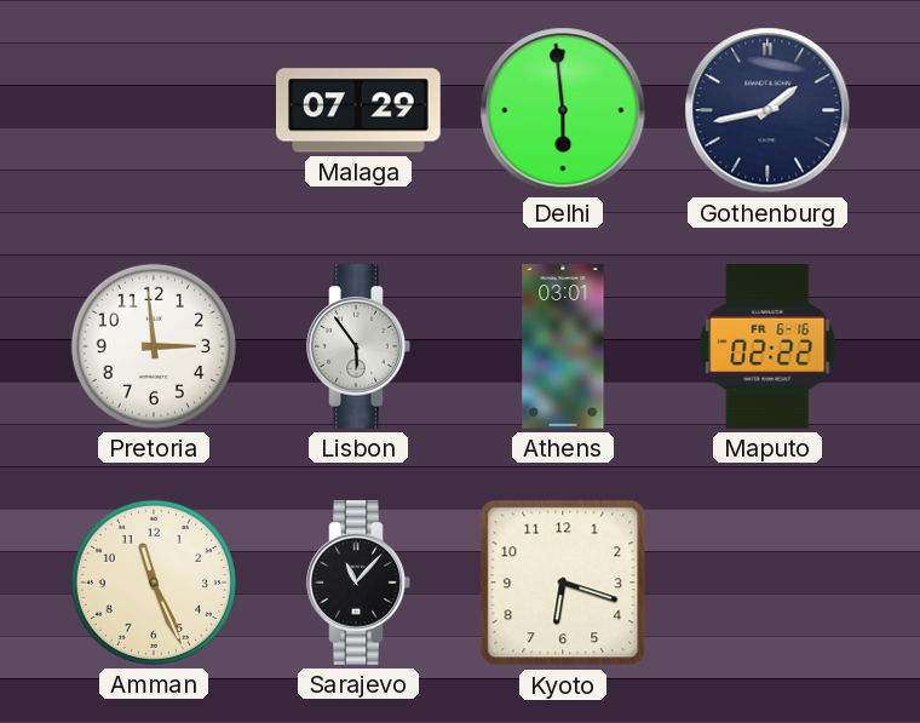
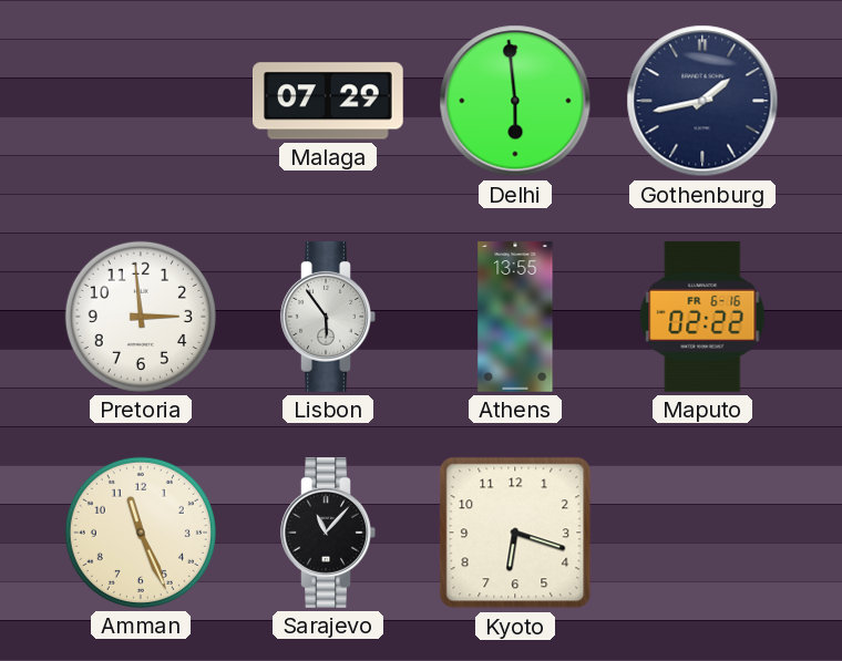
Athens: 03:01 -> 13:55 (515, 317)
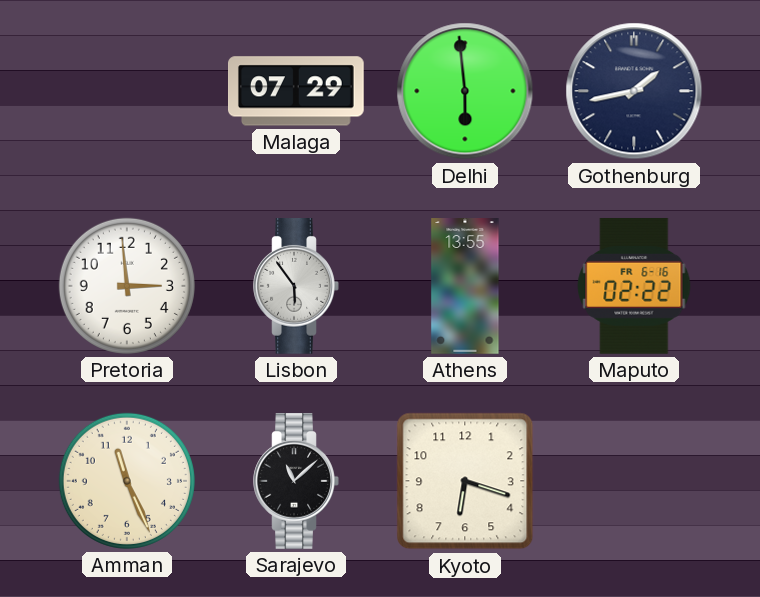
Sarajevo: 11:07 -> 11:08 (296, 482)
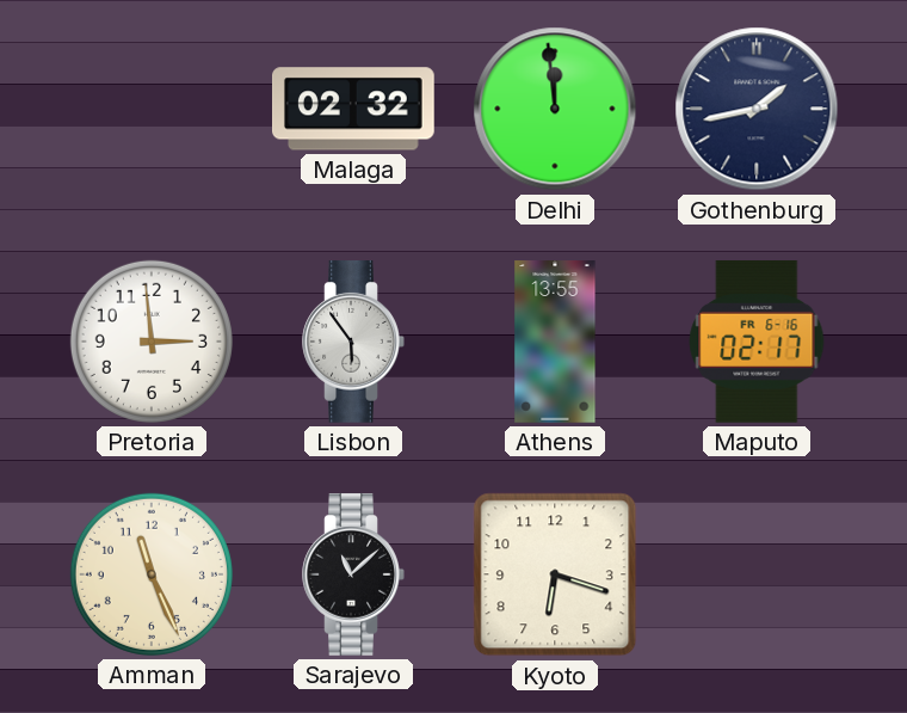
Malaga: 07:29 -> 02:32 (354, 109)
Delhi: 5:59 -> 11:59 (555, 109)
Maputo: 02:22 -> 02:17 (757, 342)
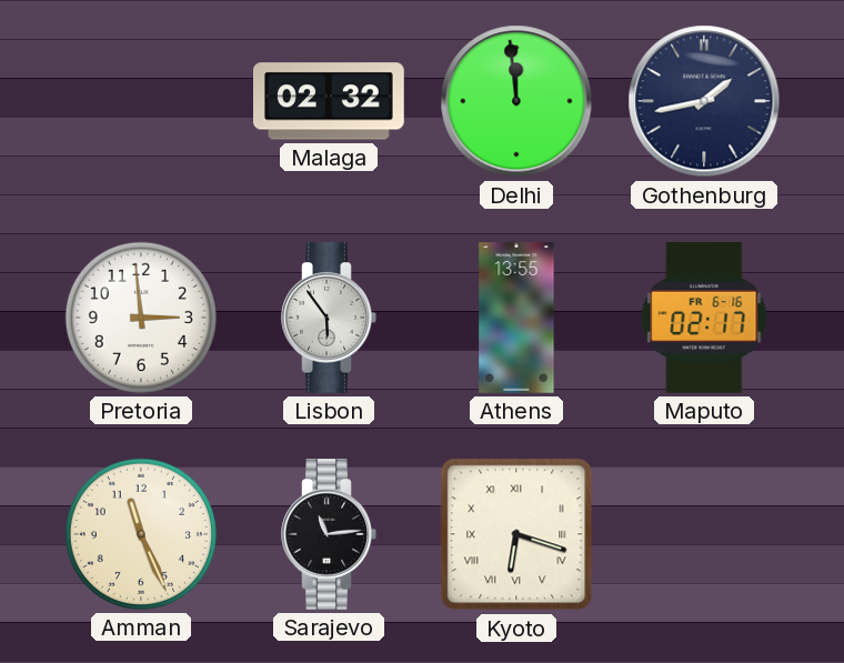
Sarajevo: 11:08 -> 11:14 (329, 535)
Kyoto numerals: Arabic -> Roman (516, 534)
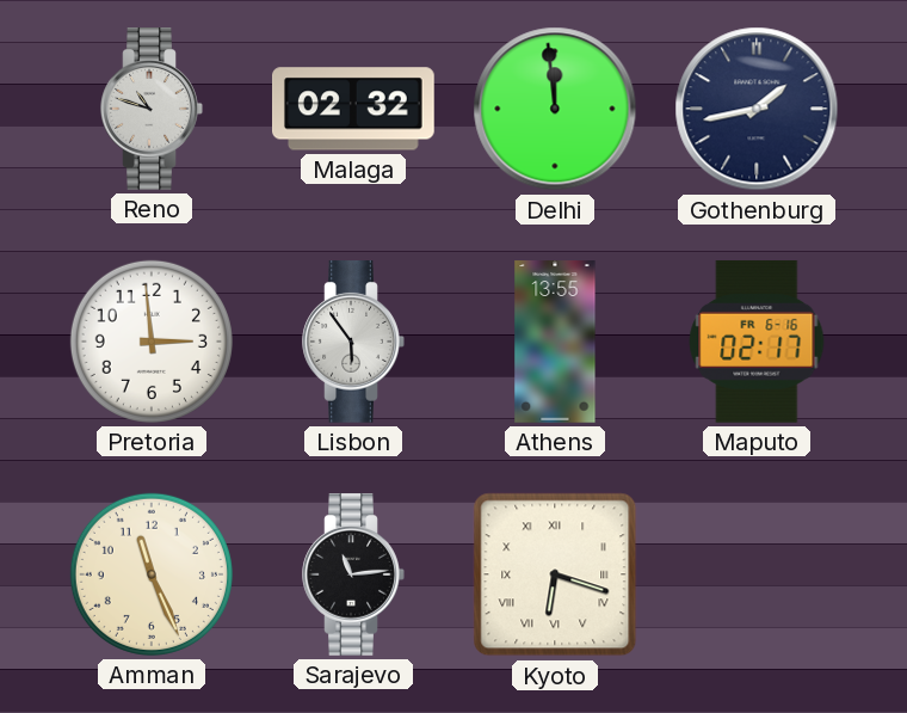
Reno: none -> 10:48 (152, 110)
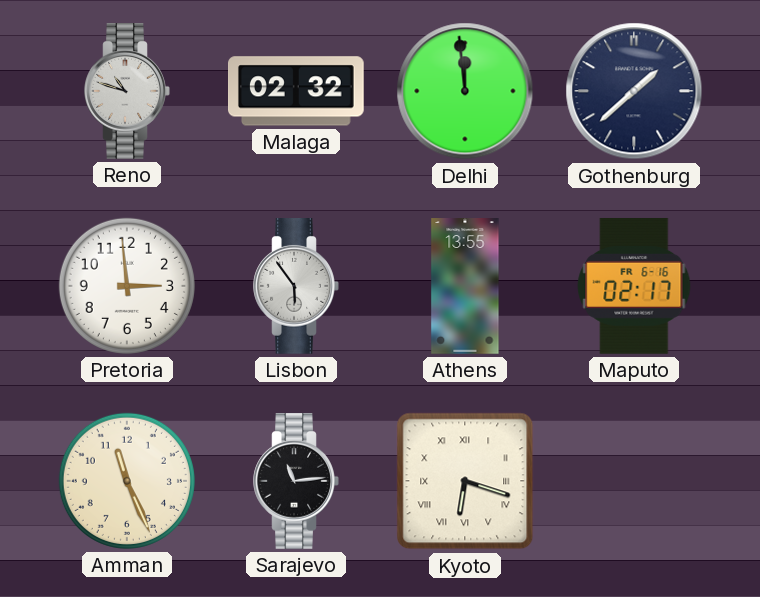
Gothenburg: 1:43 -> 1:38 (634, 91)
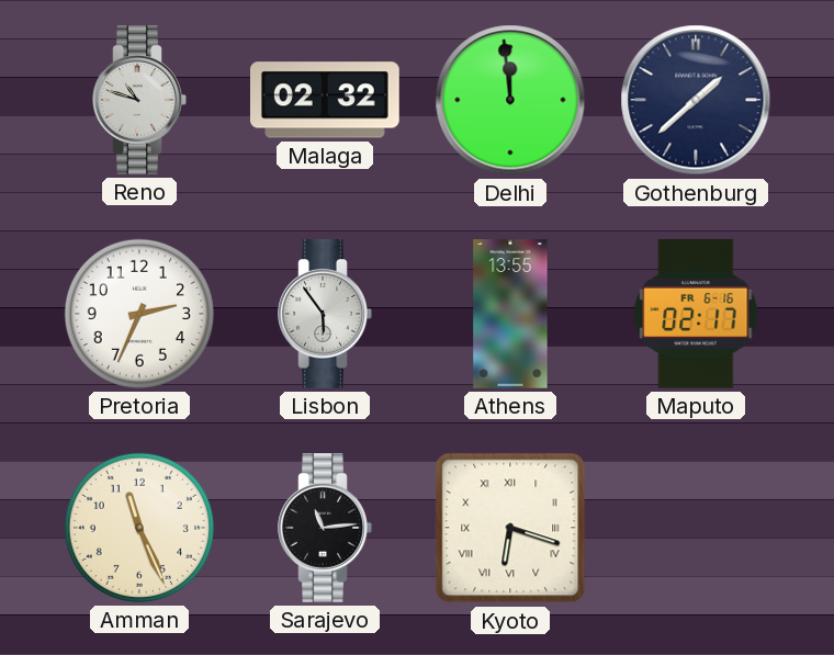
Pretoria: 2:59 -> 2:34 (139, 314)
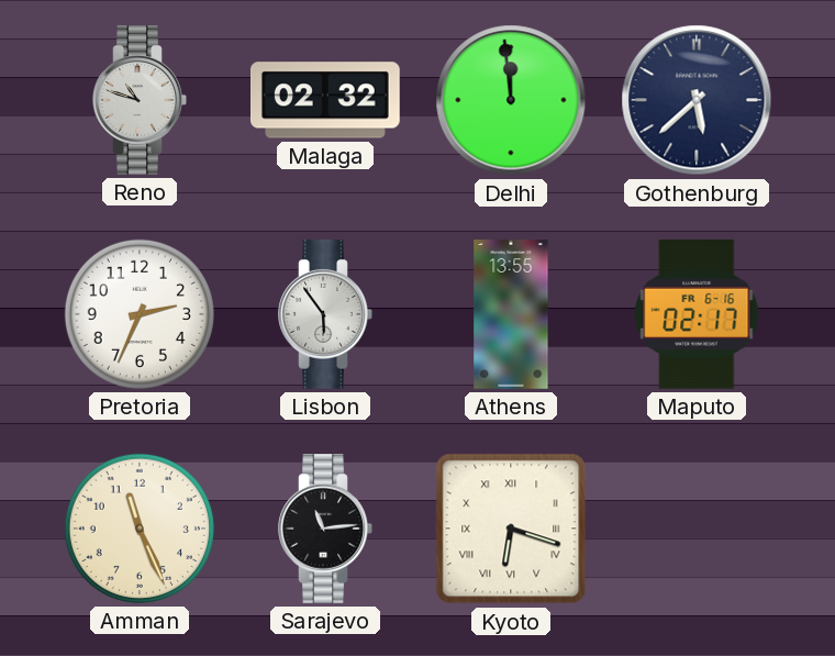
Gothenburg: 1:38 -> 5:38 (697, 100)
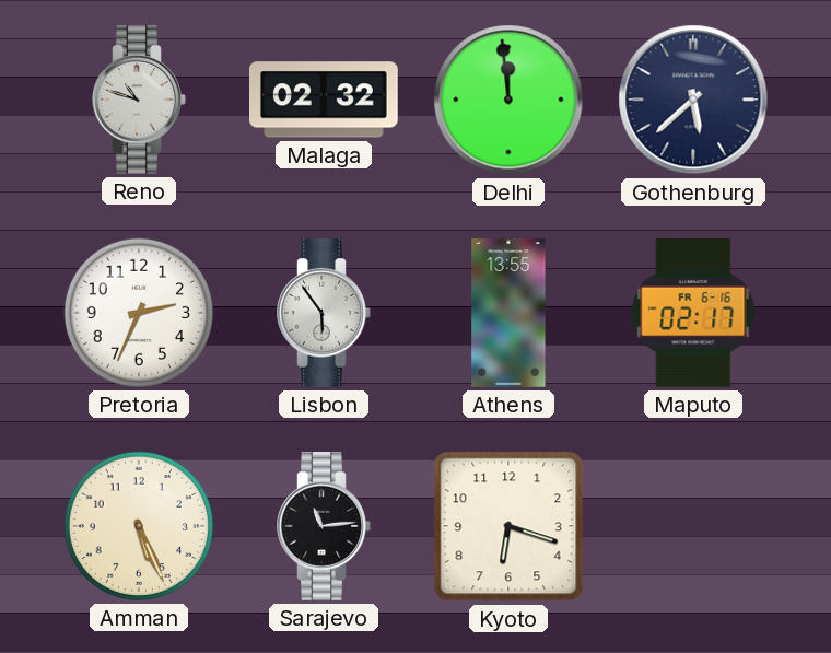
Amman: 11:26 -> 5:26 (139, 526)
Kyoto numerals: Roman -> Arabic (508, 526)
